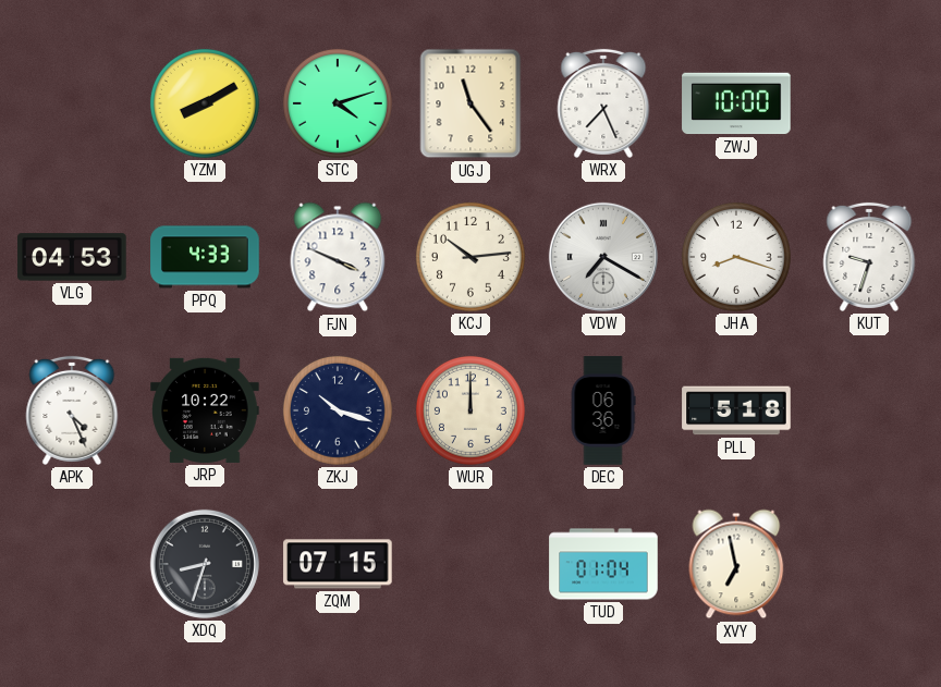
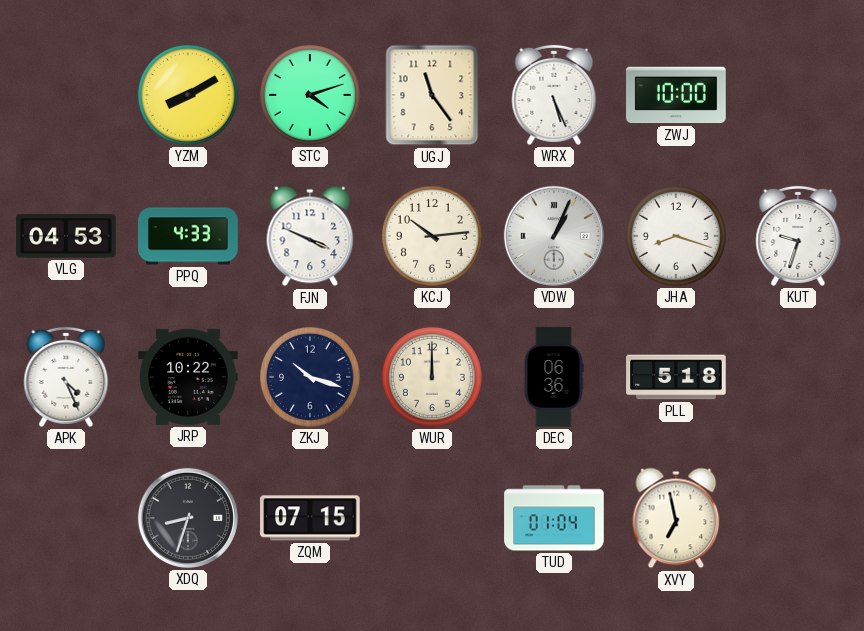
WRX: 7:26 -> 5:26 (554, 95)
VDW: 7:20 -> 1:04 (554, 236)
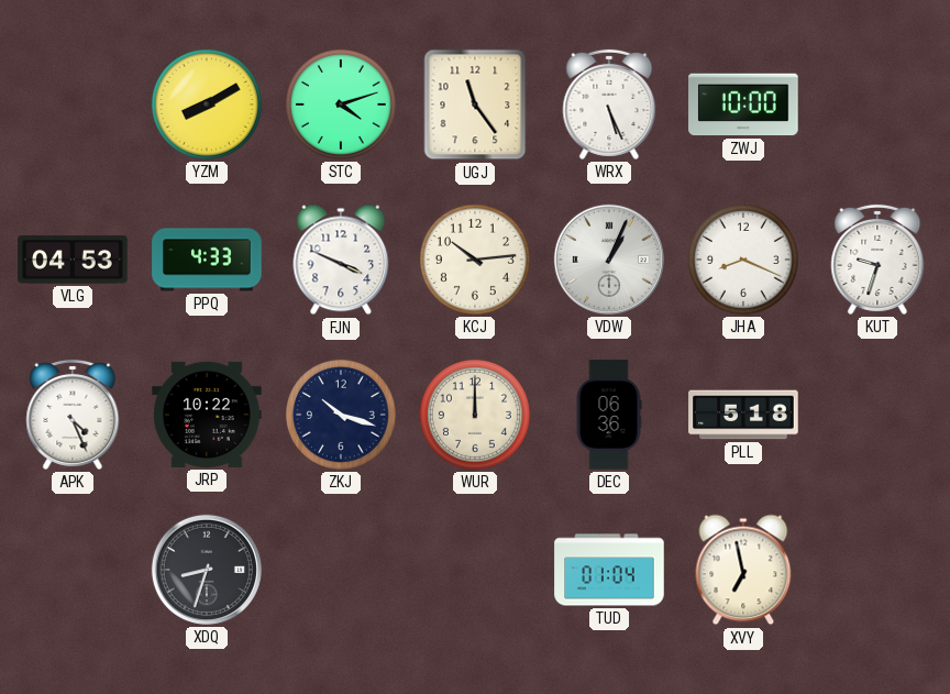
JHA: 8:18 -> 8:19 (743, 260)
ZQM: 07:15 -> none (310, 518)
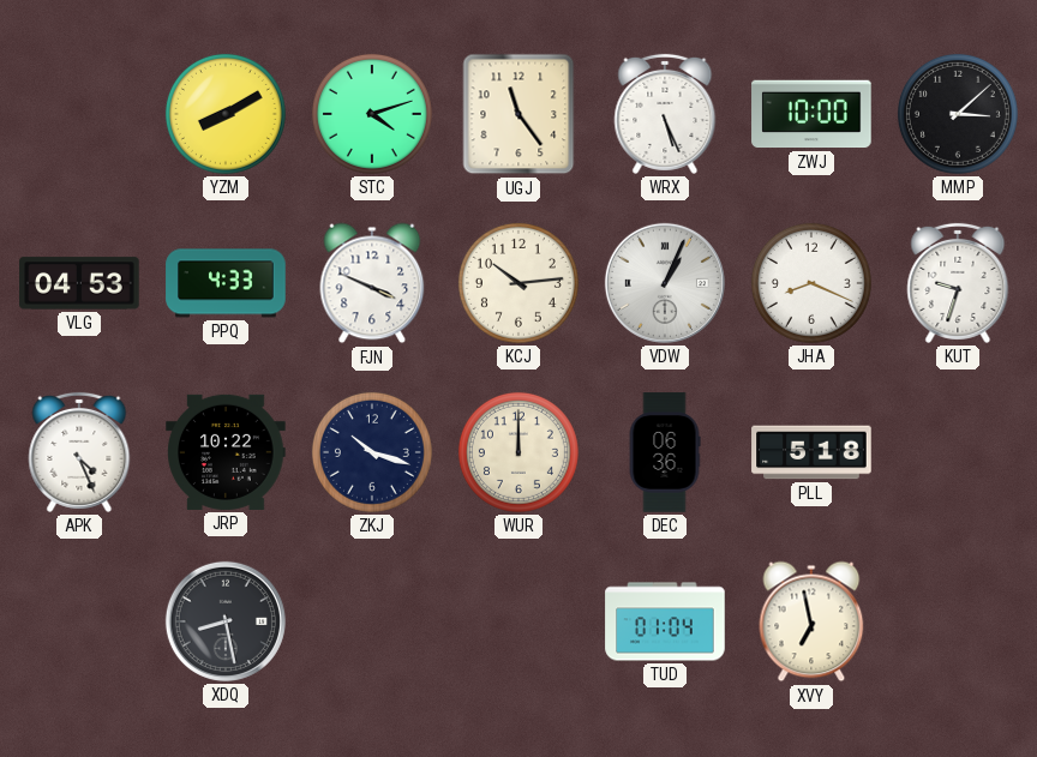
MMP: none -> 3:08 (958, 114)
XDQ: 8:33 -> 8:28 (226, 621)
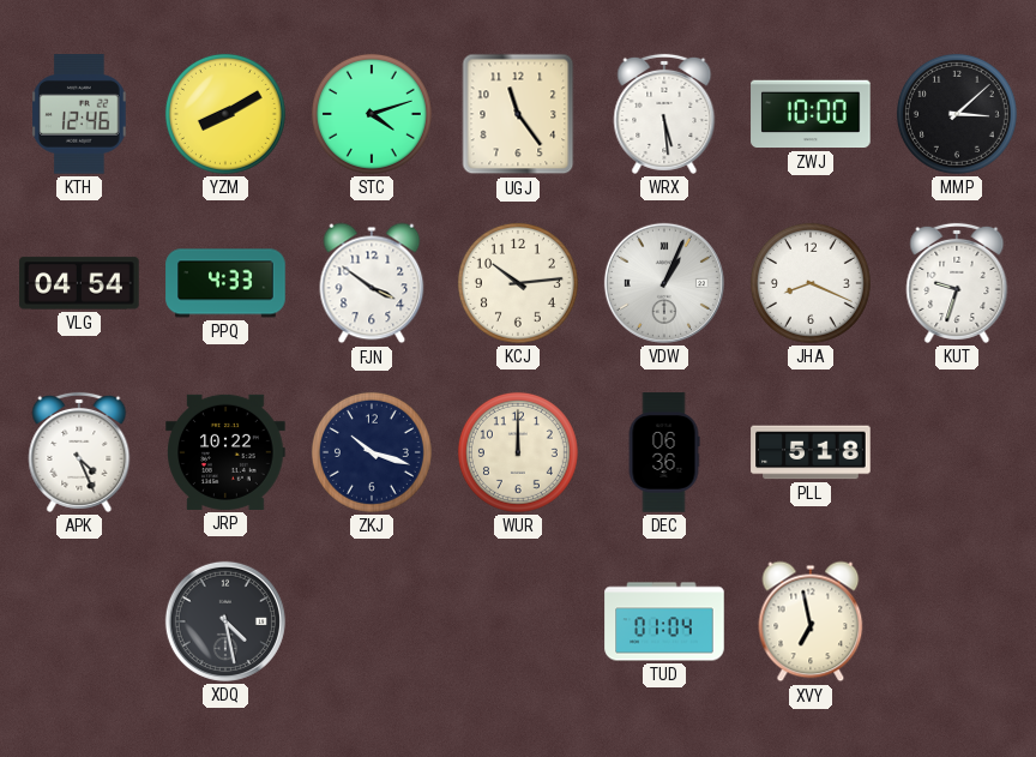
KTH: none -> 12:46 (79, 114)
WRX: 5:26 -> 5:29 (664, 114)
VLG: 04:53 -> 04:54 (79, 283)
FJN: 3:49 -> 3:51 (372, 283)
XDQ: 8:28 -> 4:28 (225, 621)
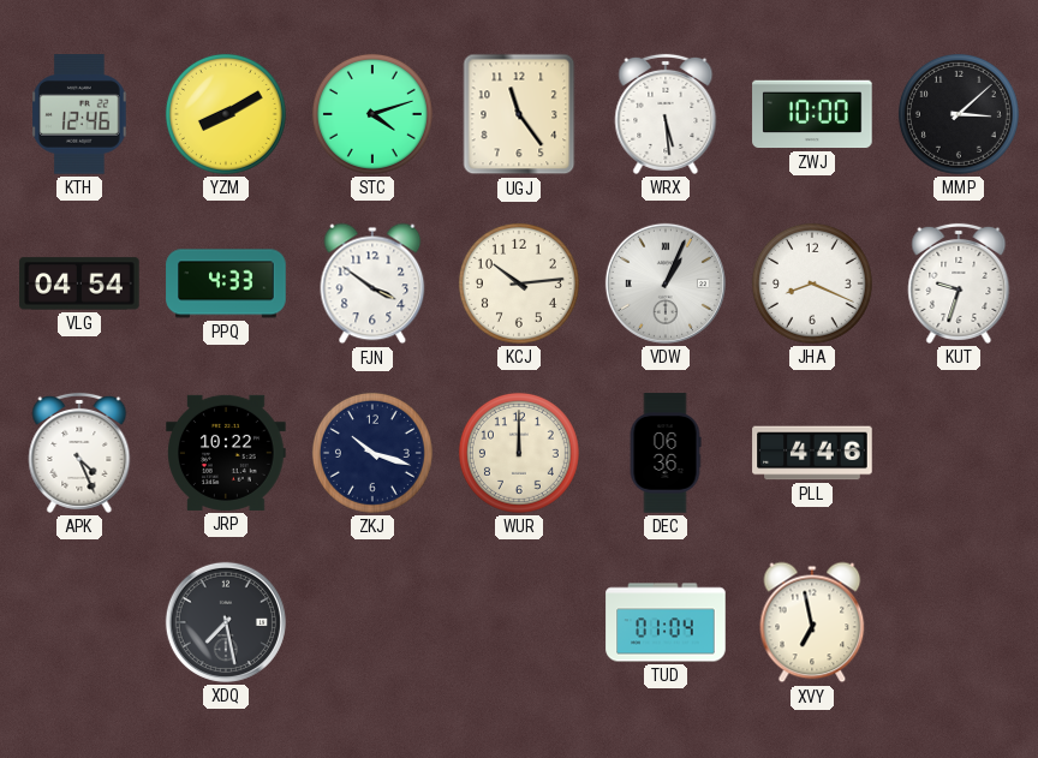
PLL: 5:18 -> 4:46 (812, 453)
XDQ: 4:28 -> 7:28 (226, 622)
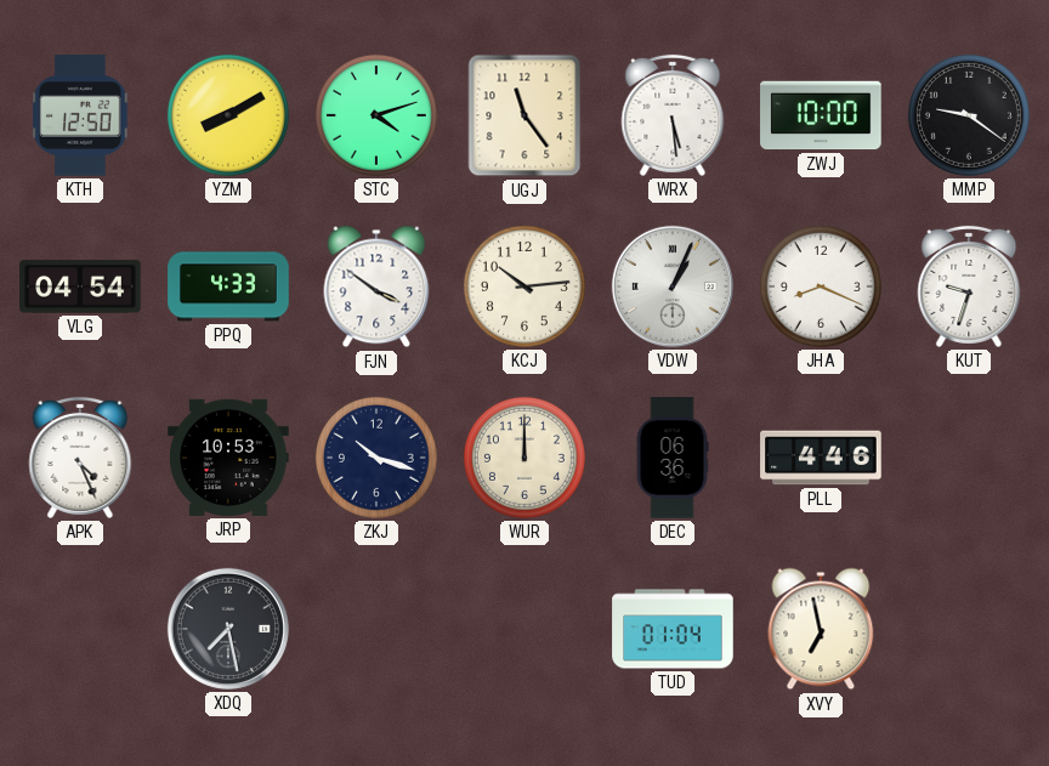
KTH: 12:46 -> 12:50 (80, 115)
MMP: 3:08 -> 9:21 (969, 115)
JRP: 10:22 -> 10:53 (228, 458)
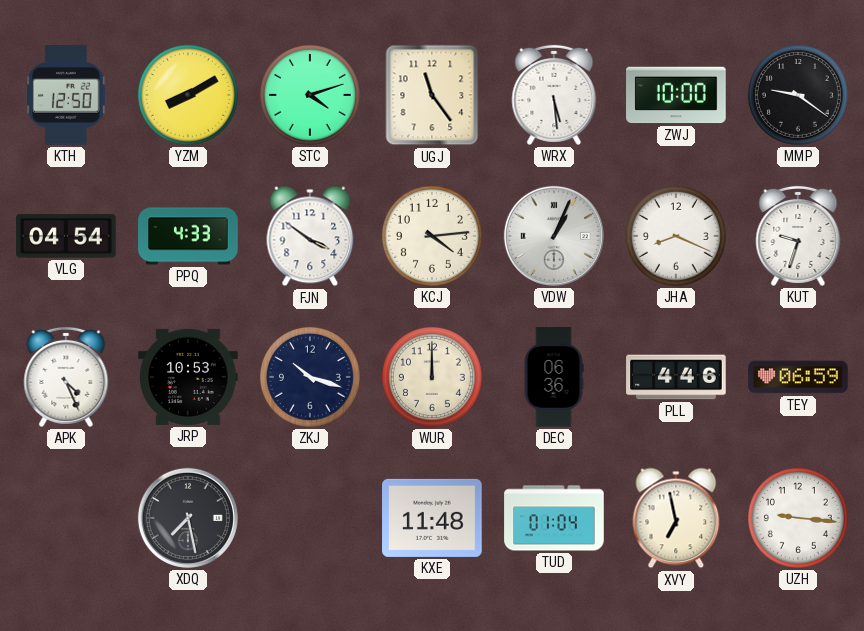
KCJ: 10:14 -> 4:14 (432, 236)
TEY: none -> 06:59 (798, 377)
KXE: none -> 11:48 (432, 518)
UZH: none -> 9:16 (798, 518)
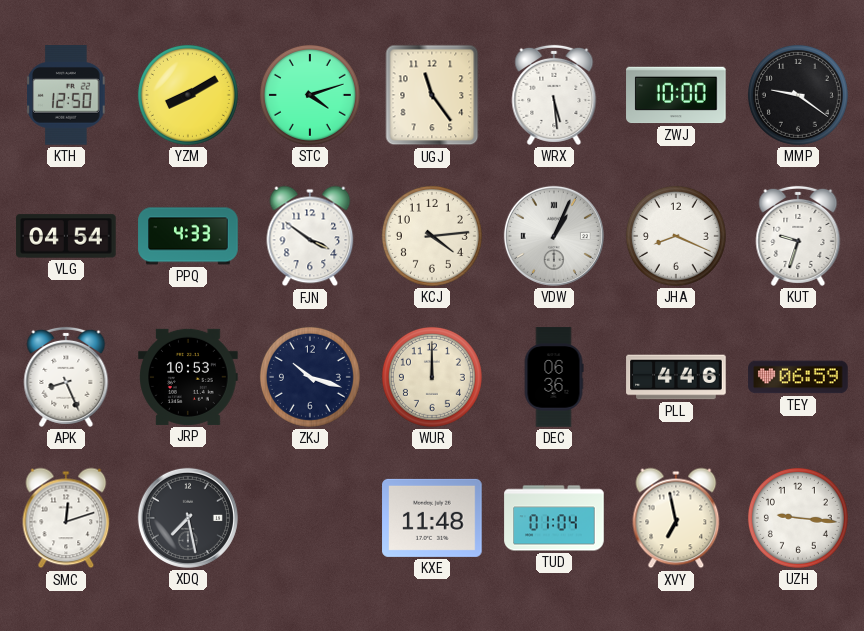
APK: 4:26 -> 8:26 (66, 377)
SMC: none -> 12:12 (66, 518)
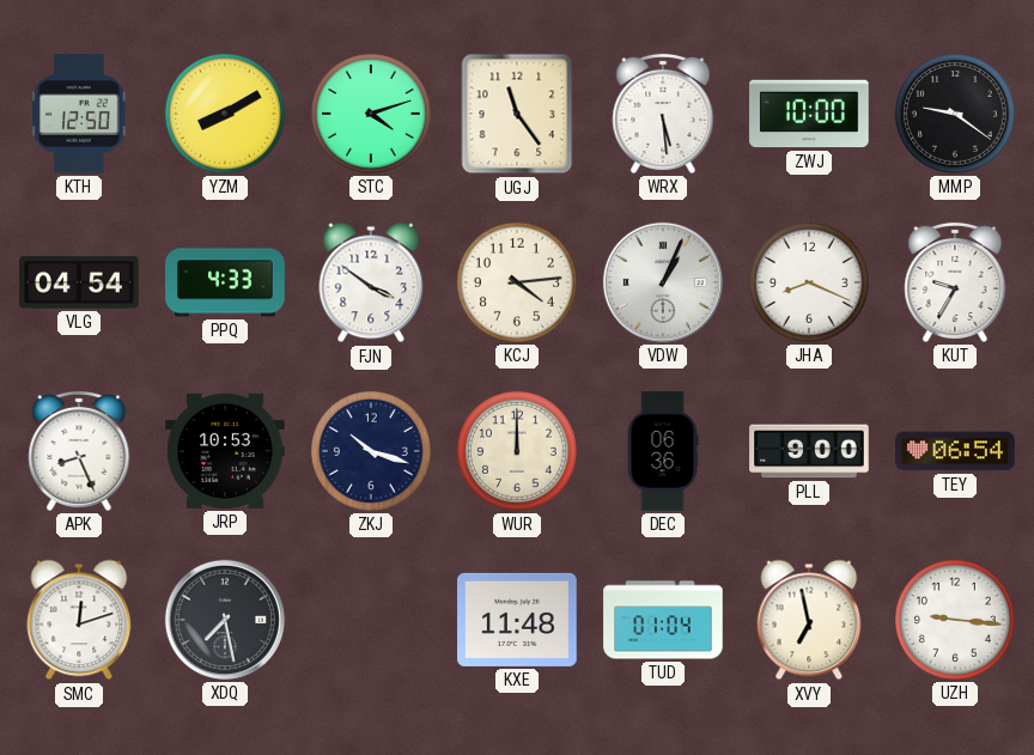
KUT: 9:33 -> 9:35 (955, 282)
PLL: 4:46 -> 9:00 (809, 451)
TEY: 06:59 -> 06:54 (955, 451)
